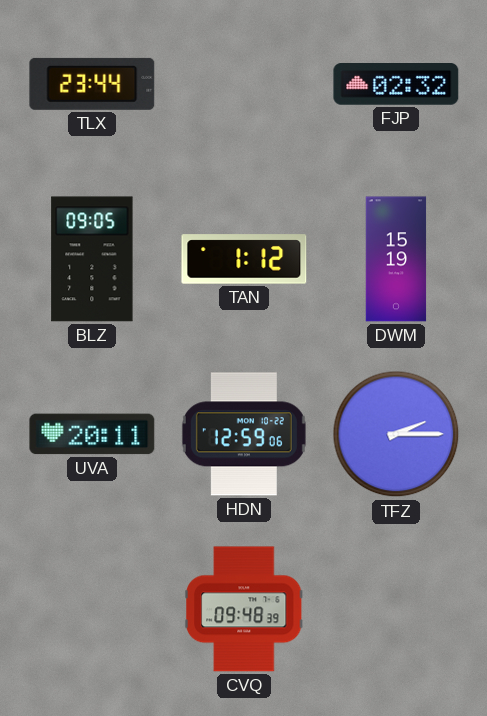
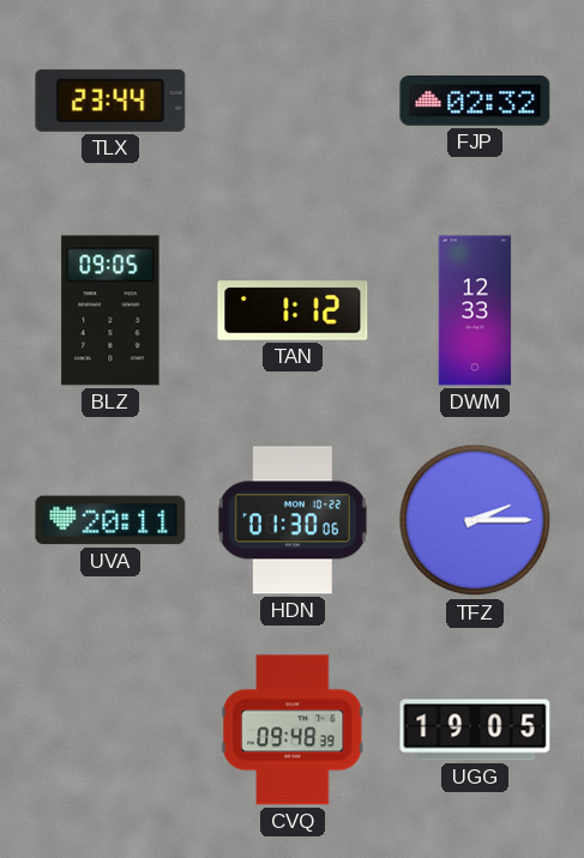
DWM: 15:19 -> 12:33 (475, 310)
HDN: 12:59 -> 01:30 (293, 520)
UGG: none -> 19:05 (475, 730)
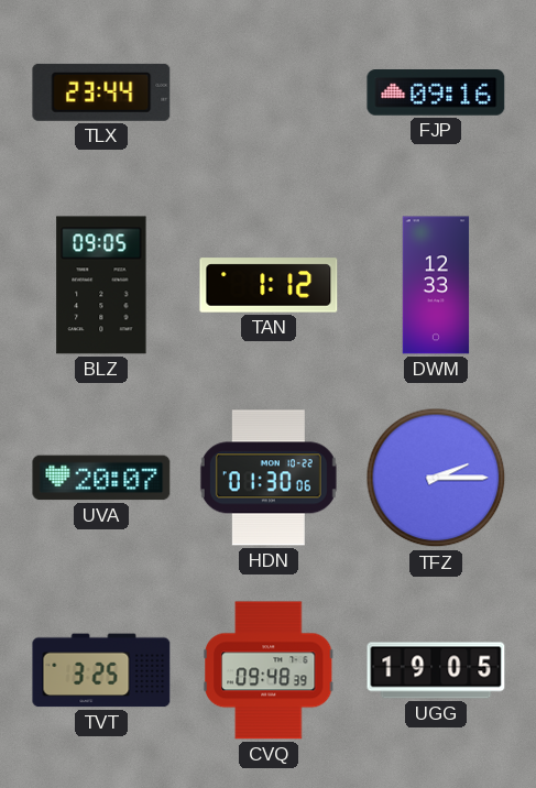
FJP: 02:32 -> 09:16 (436, 94)
UVA: 20:11 -> 20:07 (101, 478)
TVT: none -> 3:25 (101, 670)
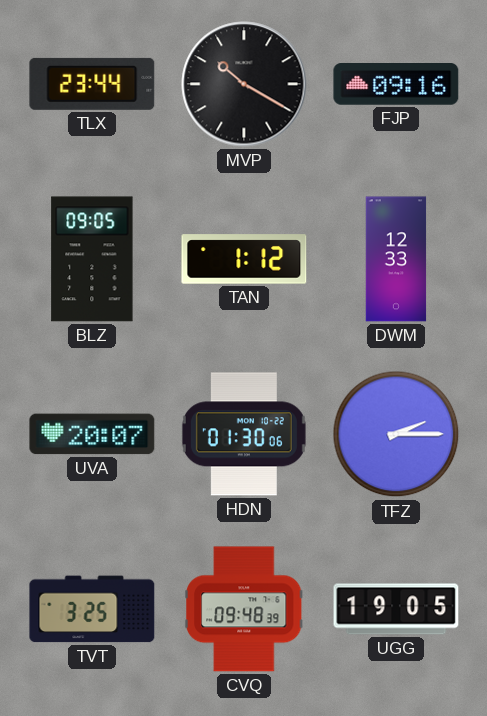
MVP: none -> 10:20 (244, 84)
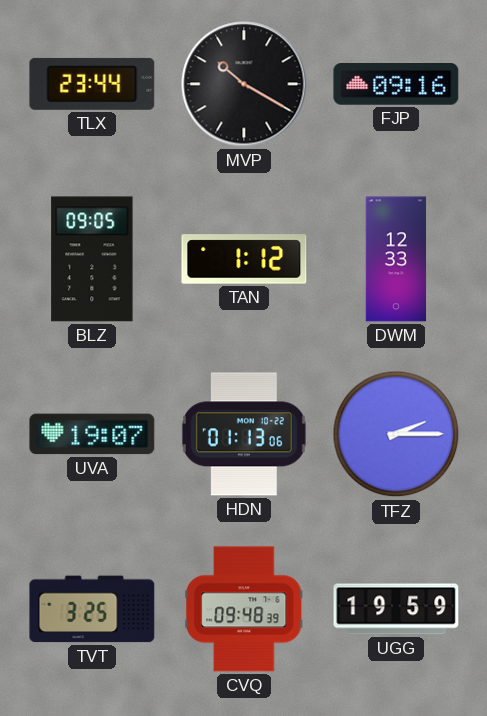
UVA: 20:07 -> 19:07 (92, 434)
HDN: 01:30 -> 01:13 (244, 434)
UGG: 19:05 -> 19:59 (396, 609)
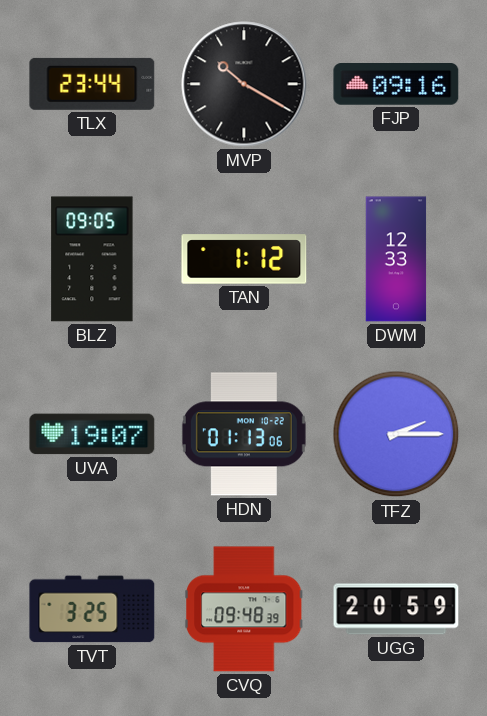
UGG: 19:59 -> 20:59 (396, 609)
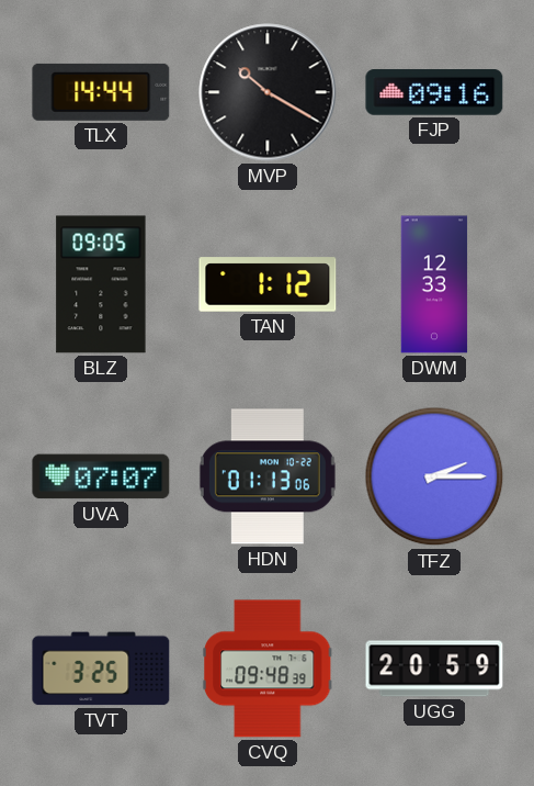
TLX: 23:44 -> 14:44 (101, 92)
UVA: 19:07 -> 07:07 (101, 476)
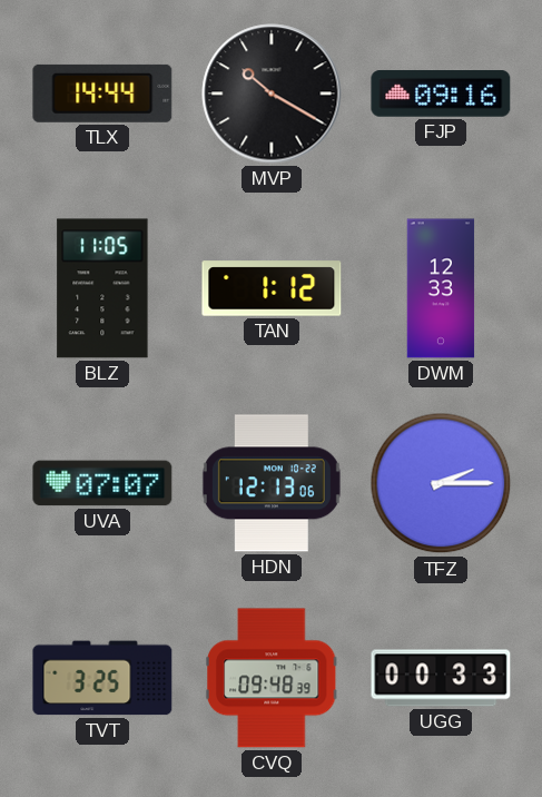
BLZ: 09:05 -> 11:05 (102, 288)
HDN: 01:13 -> 12:13 (272, 483)
UGG: 20:59 -> 00:33 (441, 678)
